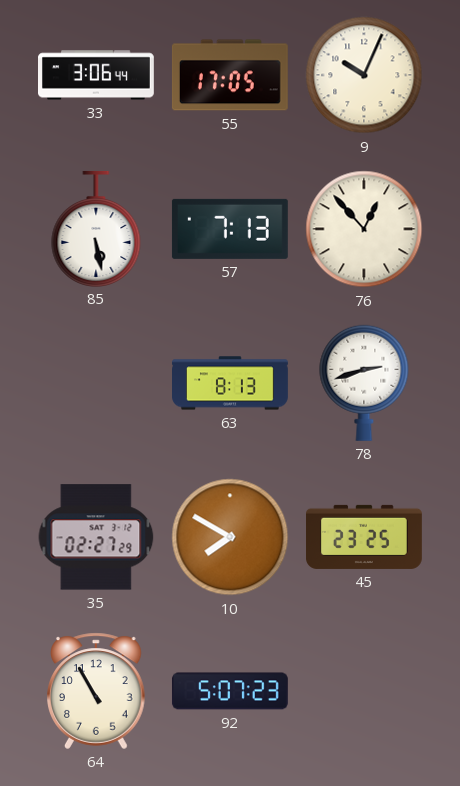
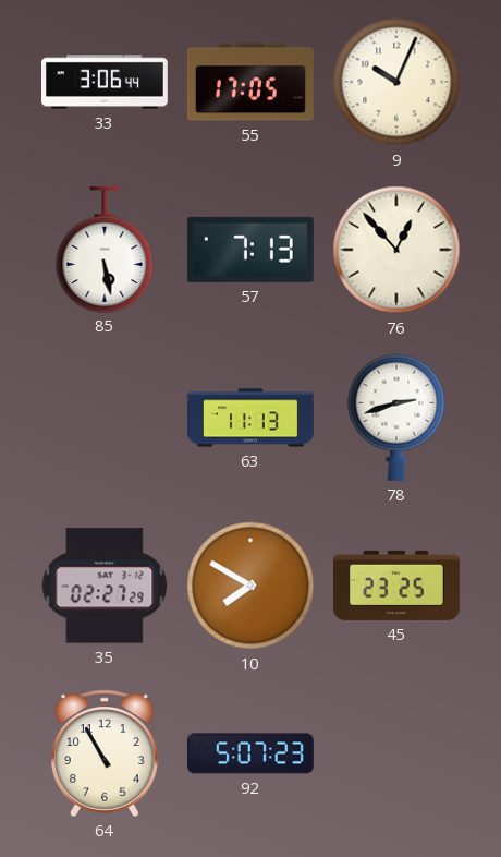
63: 8:13 -> 11:13 (252, 418)
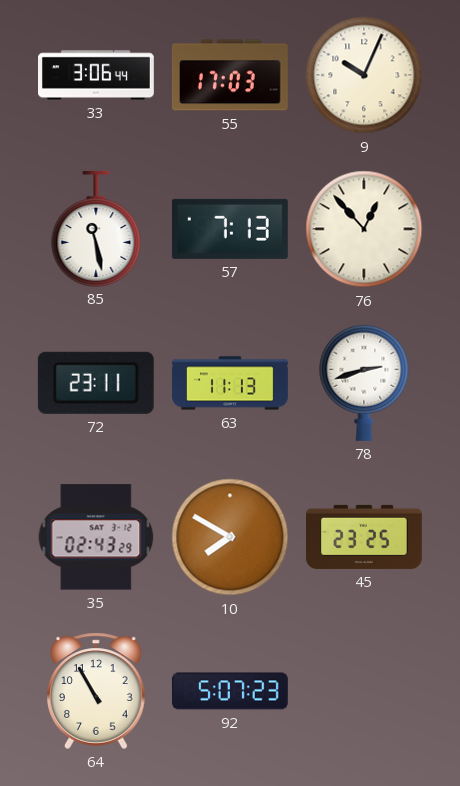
55: 17:05 -> 17:03 (230, 75)
85: 5:28 -> 11:28 (96, 228)
72: none -> 23:11 (96, 383)
35: 02:27 -> 02:43 (96, 537)
